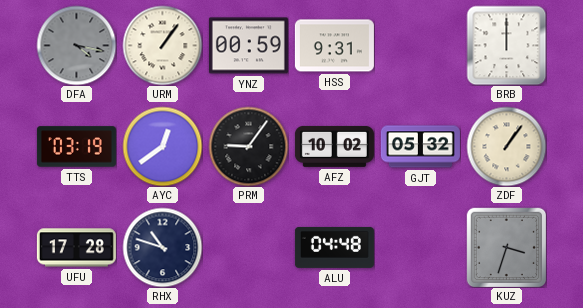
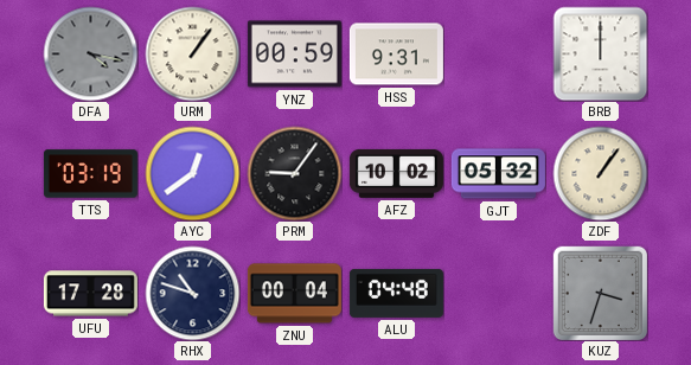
ZNU: none -> 00:04 (294, 294)
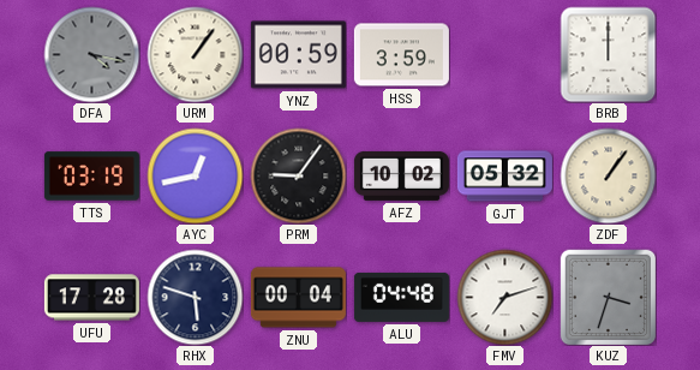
HSS: 9:31 -> 3:59 (401, 55)
AYC: 12:39 -> 12:43 (195, 175)
RHX: 10:48 -> 5:48 (195, 297)
FMV: none -> 7:12 (504, 297)
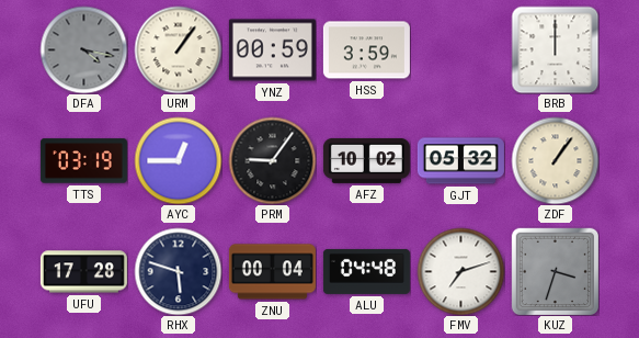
AYC: 12:43 -> 12:45 (178, 160)
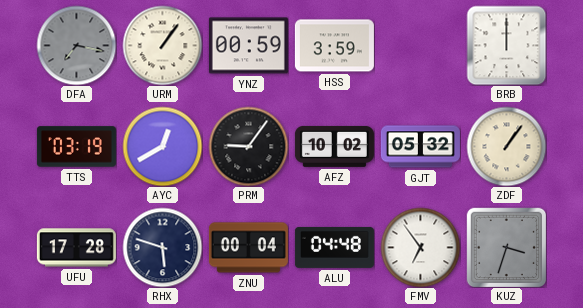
DFA: 4:17 -> 7:17 (76, 45)
AYC: 12:45 -> 12:40 (162, 146)
FMV: 7:12 -> 6:54 (420, 247)
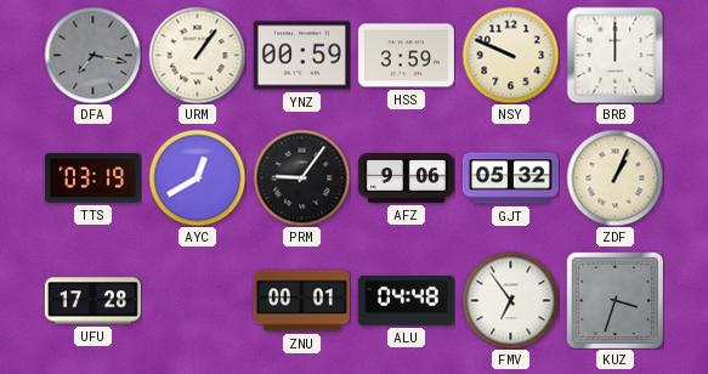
NSY: none -> 9:49 (510, 55)
AFZ: 10:02 -> 9:06 (406, 177)
ZDF: 1:06 -> 1:04 (614, 177)
RHX: 5:48 -> none (162, 247)
ZNU: 00:04 -> 00:01 (301, 301)
